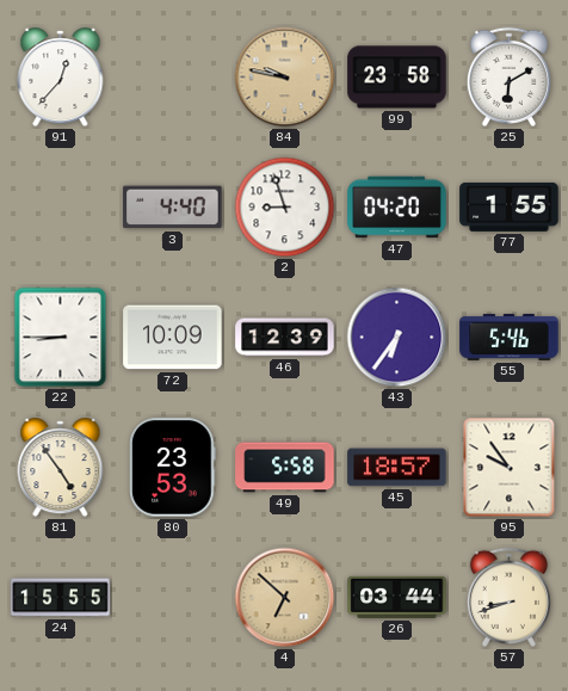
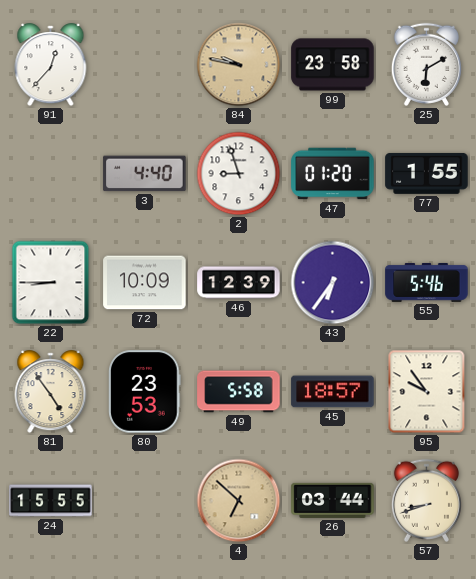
47: 04:20 -> 01:20 (333, 174)
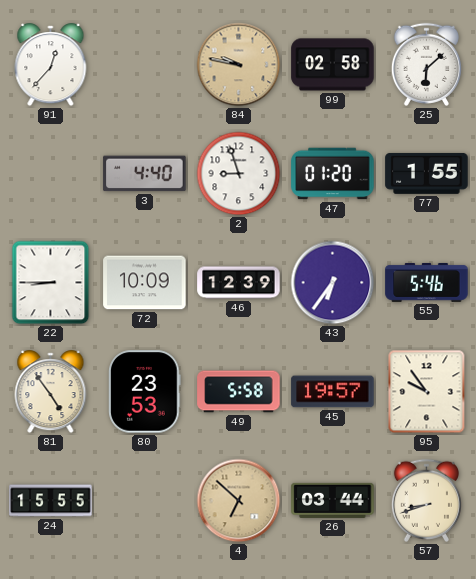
99: 23:58 -> 02:58 (333, 65)
25: 6:10 -> 6:08 (426, 64)
45: 18:57 -> 19:57 (333, 392)
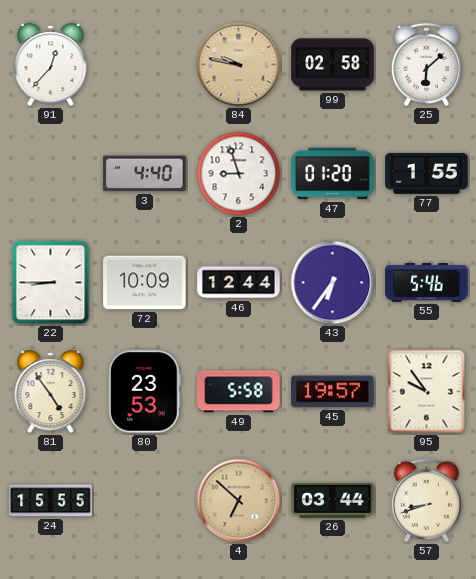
46: 12:39 -> 12:44 (239, 283)
